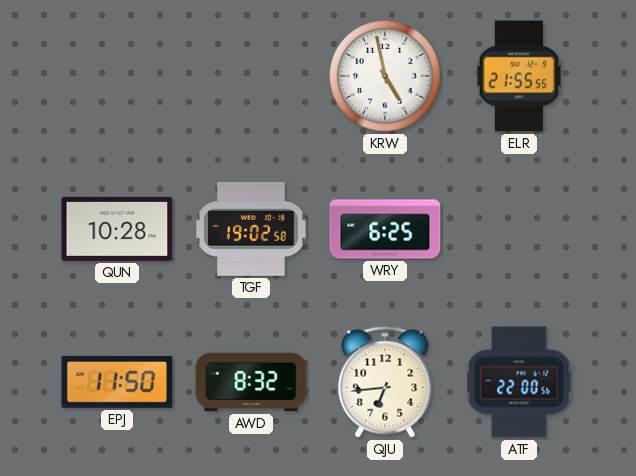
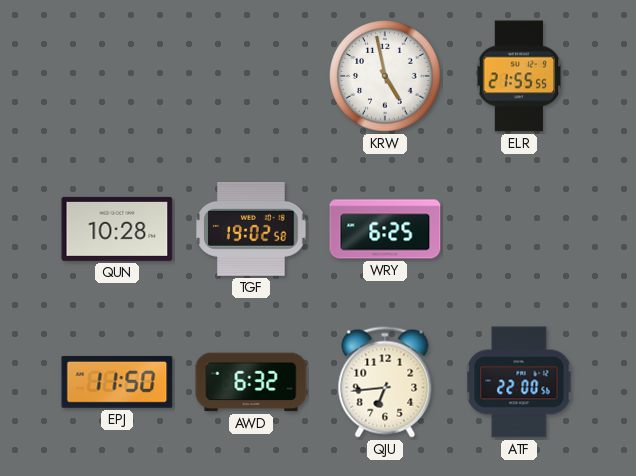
AWD: 8:32 -> 6:32 (251, 382)
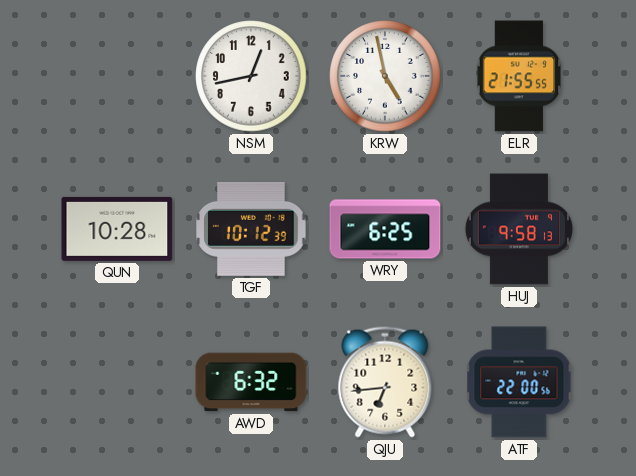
NSM: none -> 12:43 (251, 76)
TGF: 19:02 -> 10:12 (251, 229)
HUJ: none -> 9:58 (519, 229)
EPJ: 11:50 -> none (117, 382)
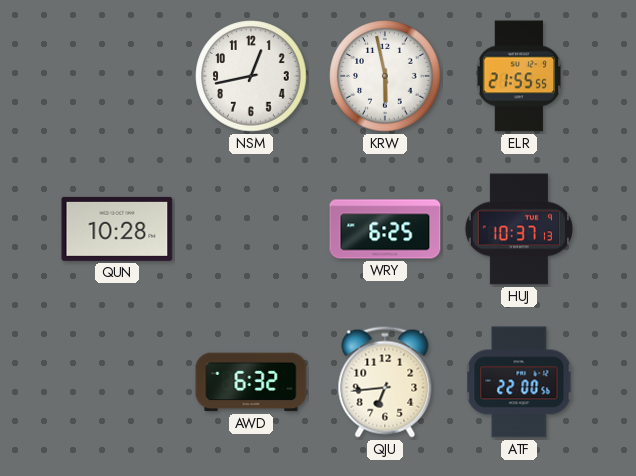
KRW: 4:58 -> 5:58 (385, 76)
TGF: 10:12 -> none (251, 229)
HUJ: 9:58 -> 10:37 (519, 229)
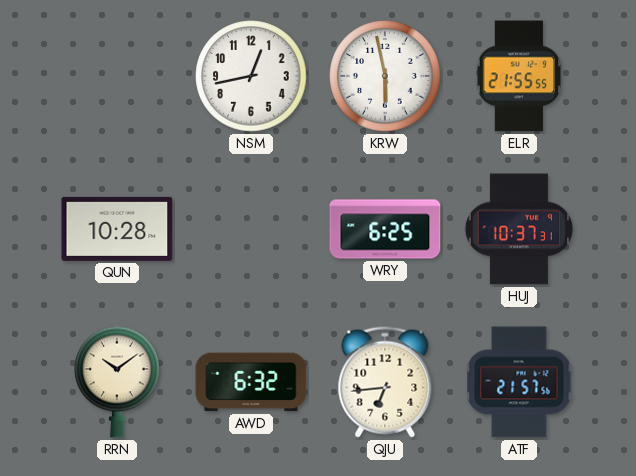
HUJ: 10:37:13 -> 10:37:31 (519, 229)
RRN: none -> 10:09 (117, 382)
ATF: 22:00 -> 21:57 (519, 382)
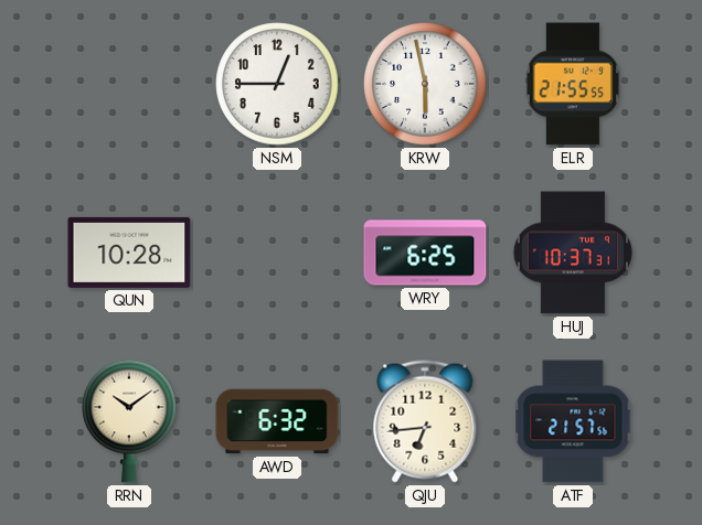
NSM: 12:43 -> 12:45 (277, 84)
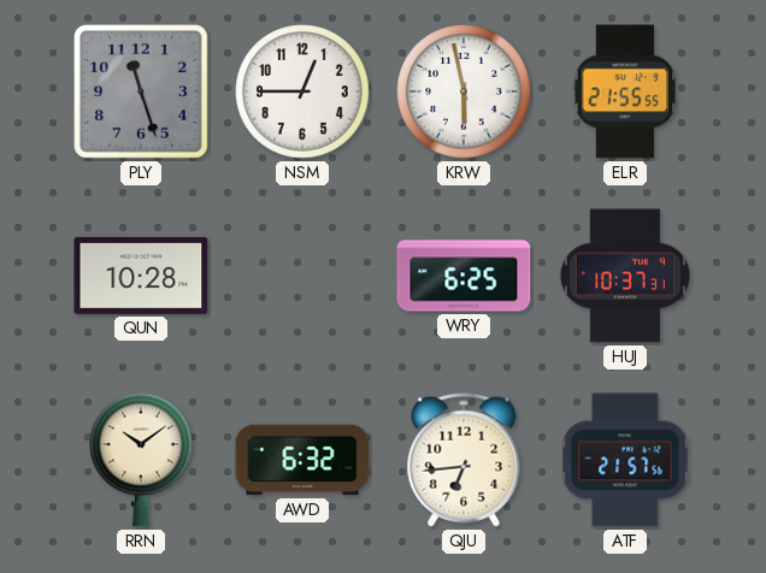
PLY: none -> 11:27 (142, 93)
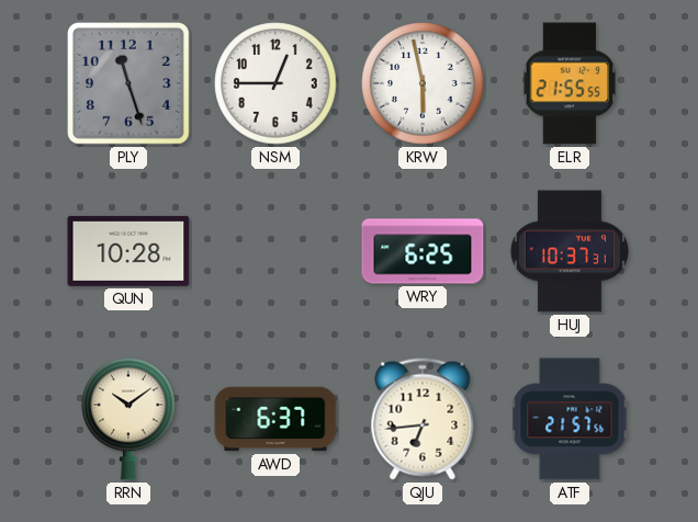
AWD: 6:32 -> 6:37 (275, 419)
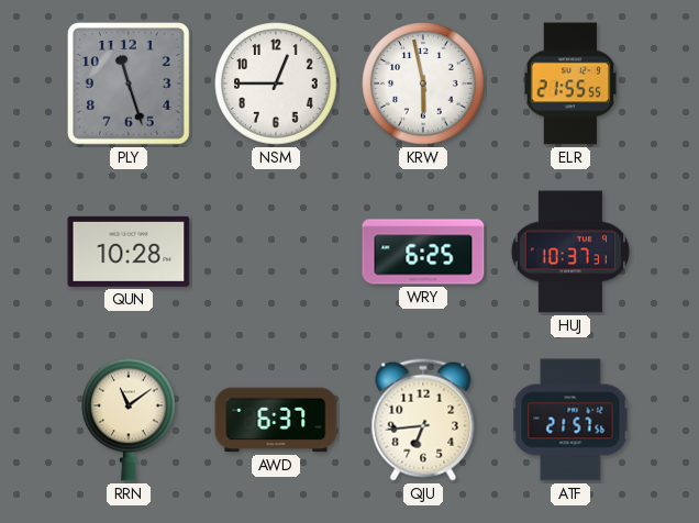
RRN: 10:09 -> 11:09 (129, 420)
